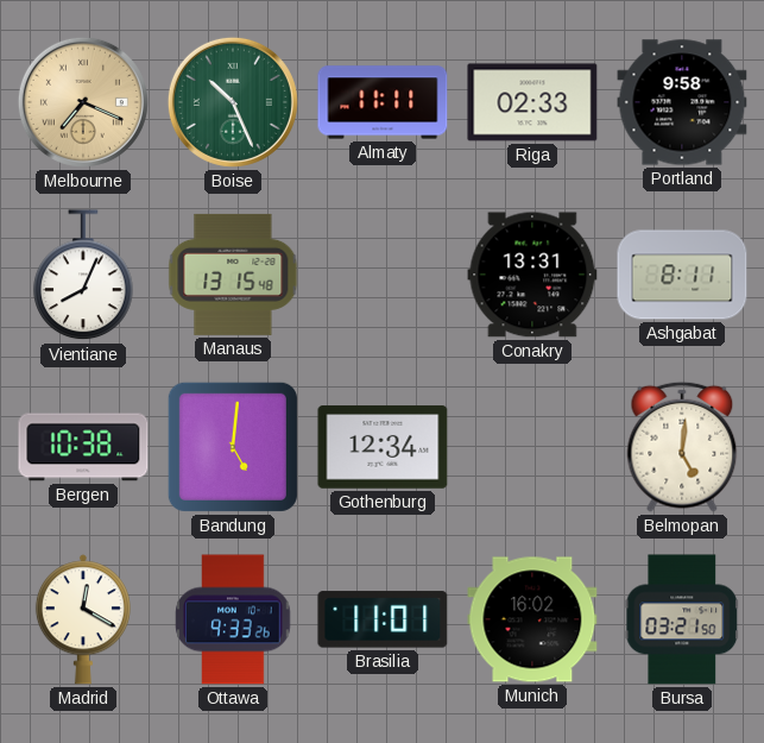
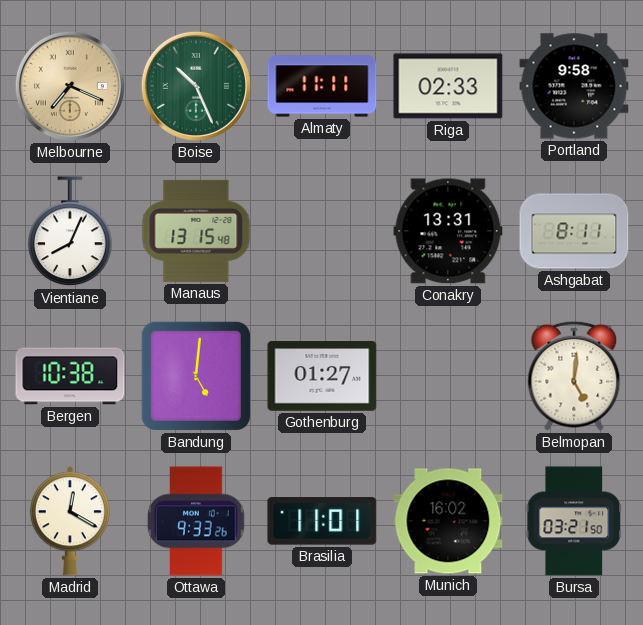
Gothenburg: 12:34 -> 01:27 (322, 376)
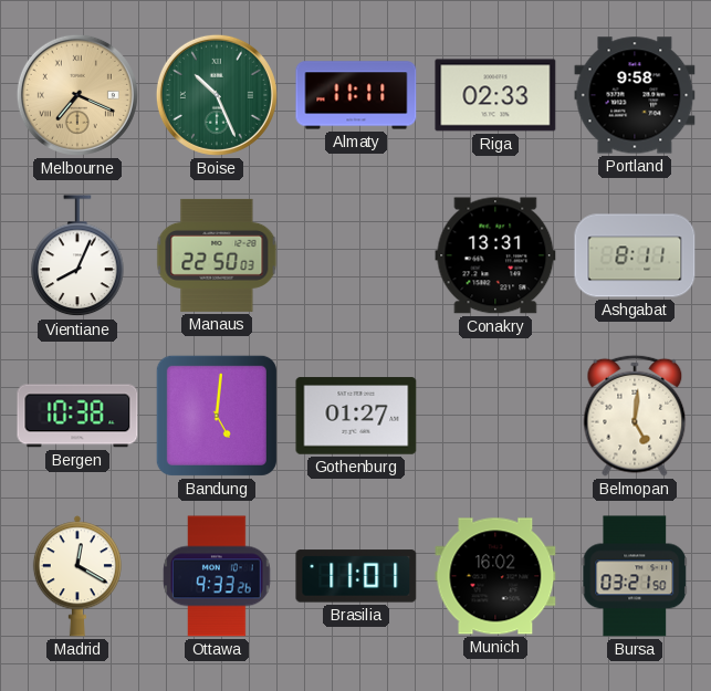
Manaus: 13:15 -> 22:50 (217, 255)
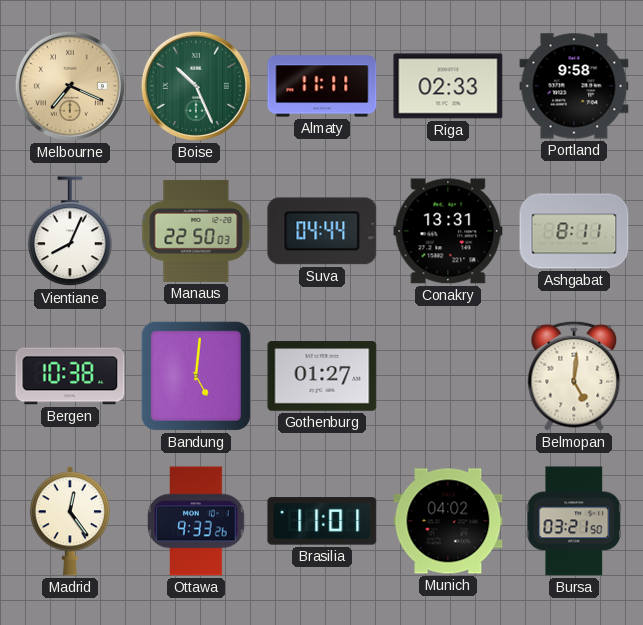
Suva: none -> 04:44 (322, 231)
Madrid: 12:20 -> 12:24 (70, 521)
Munich: 16:02 -> 04:02 (448, 521)
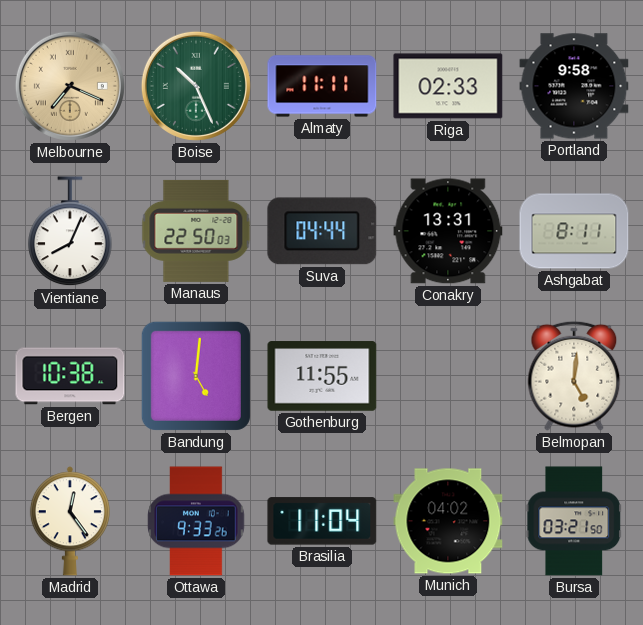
Gothenburg: 01:27 -> 11:55 (322, 376)
Brasilia: 11:01 -> 11:04 (322, 521)
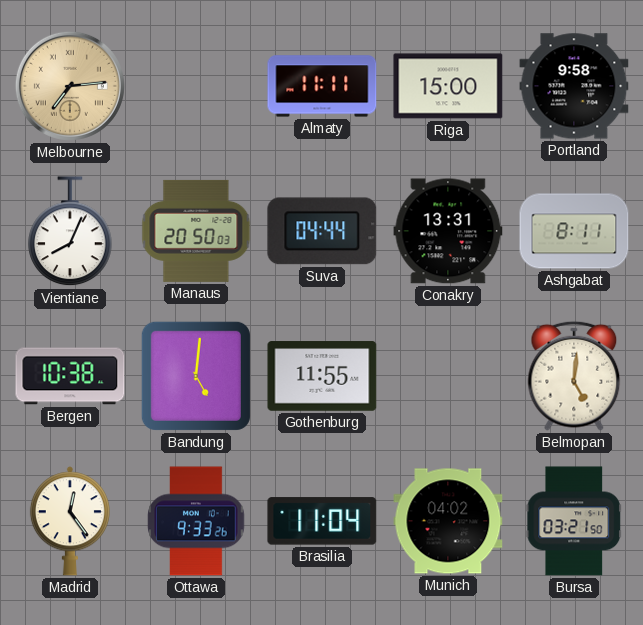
Melbourne: 7:19 -> 7:14 (70, 86)
Boise: 10:26 -> none (196, 86)
Riga: 02:33 -> 15:00 (448, 86)
Manaus: 22:50 -> 20:50 (196, 231)
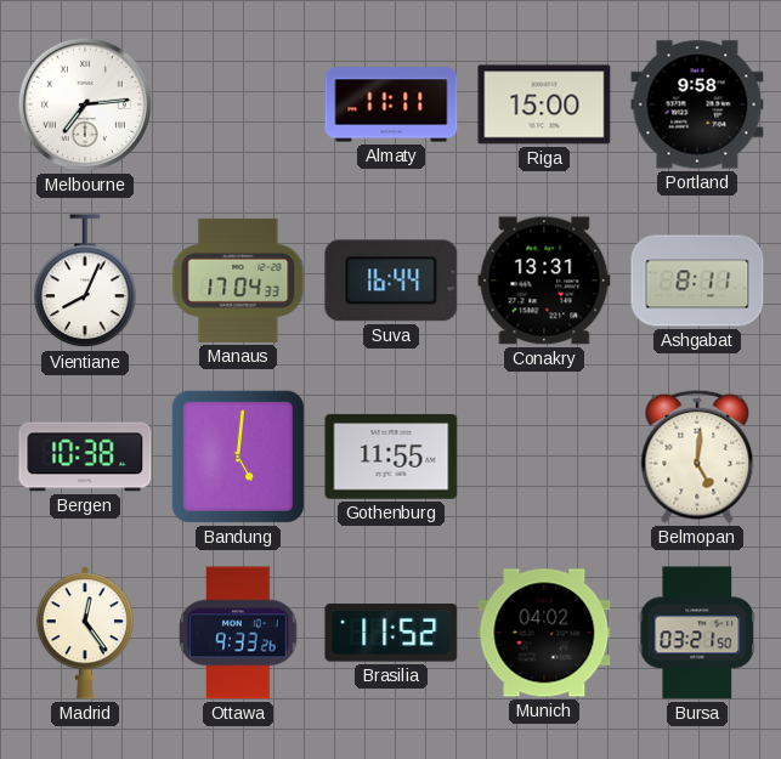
Melbourne dial: champagne -> white (85, 104)
Manaus: 20:50 -> 17:04 (238, 281)
Suva: 04:44 -> 16:44 (391, 281)
Brasilia: 11:04 -> 11:52 (391, 633)
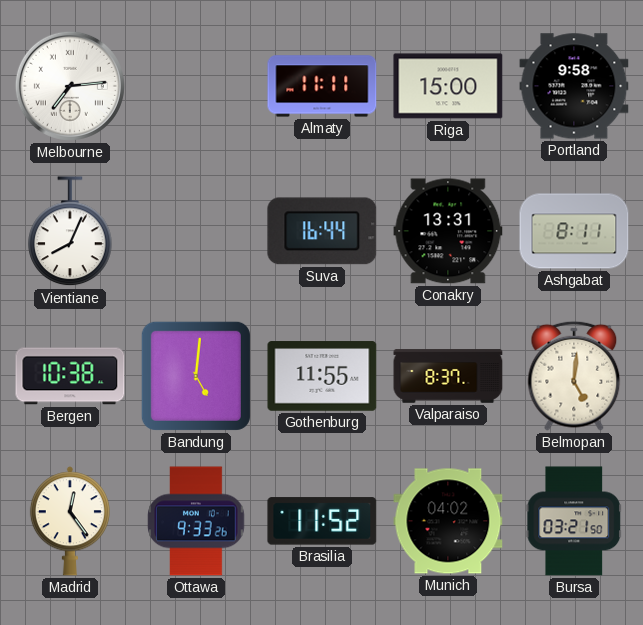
Manaus: 17:04 -> none (238, 281)
Valparaiso: none -> 8:37 (448, 376)
